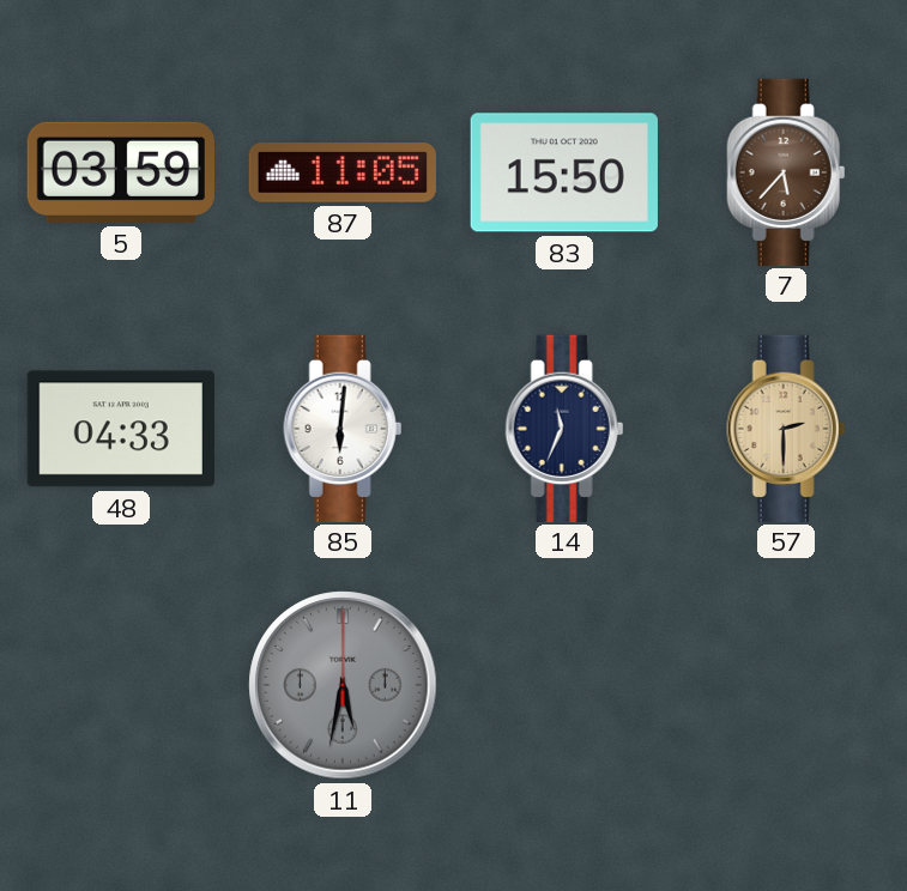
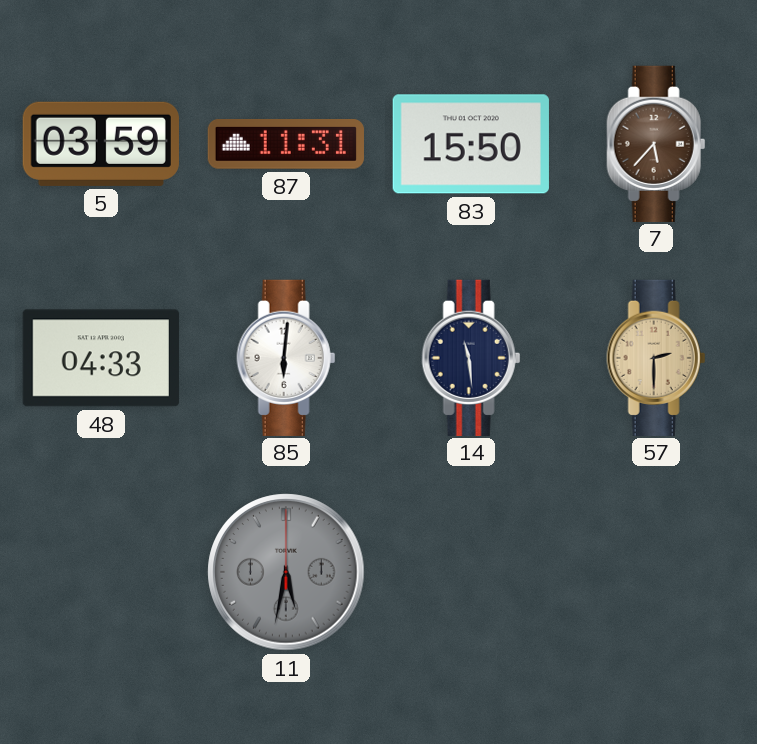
87: 11:05 -> 11:31 (286, 145)
14: 11:34 -> 11:29 (471, 357)
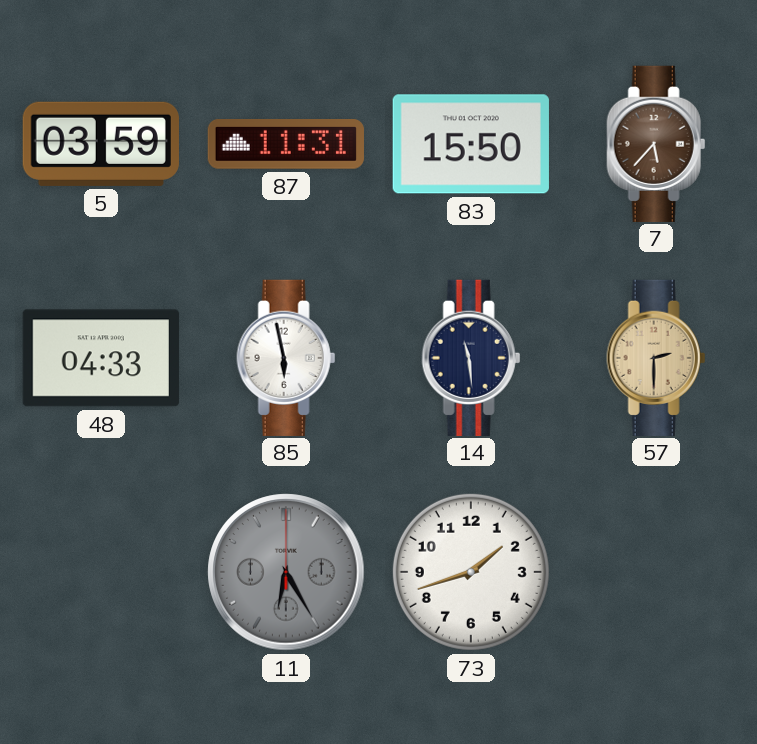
85: 6:01 -> 5:58 (286, 357)
11: 5:32 -> 6:25 (286, 572)
73: none -> 1:42 (471, 572)
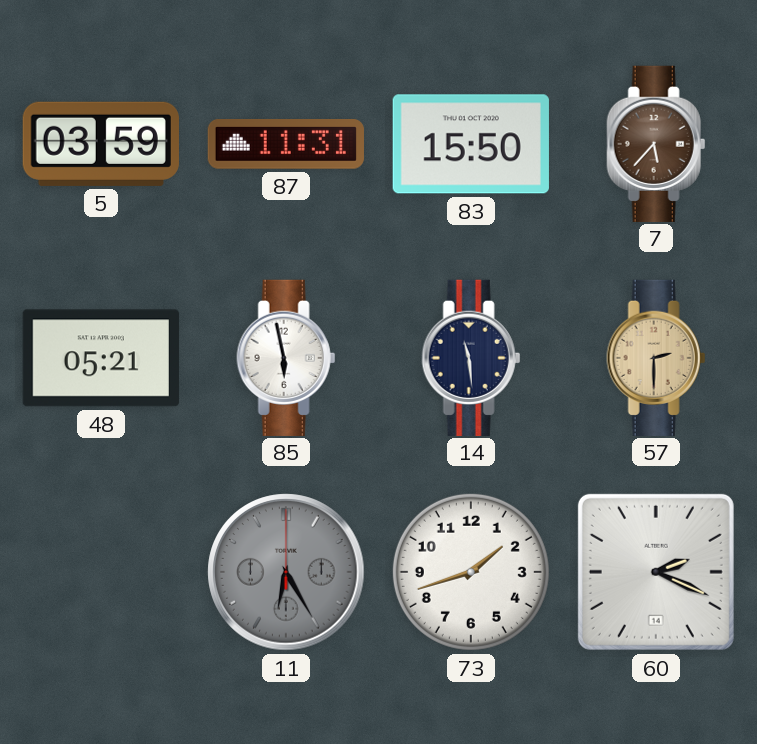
48: 04:33 -> 05:21 (101, 358)
60: none -> 2:19 (656, 572)
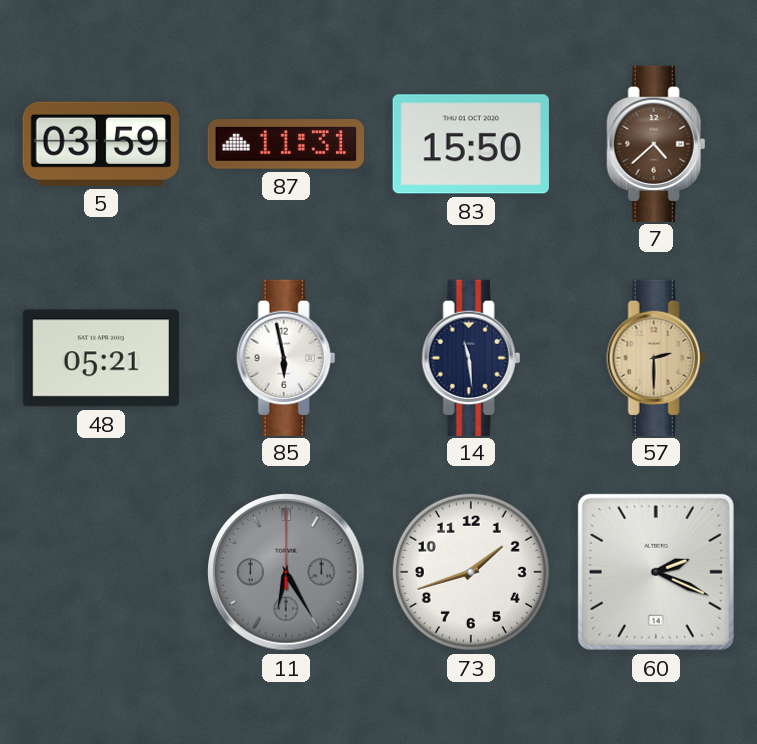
7: 5:37 -> 4:38 (656, 143)
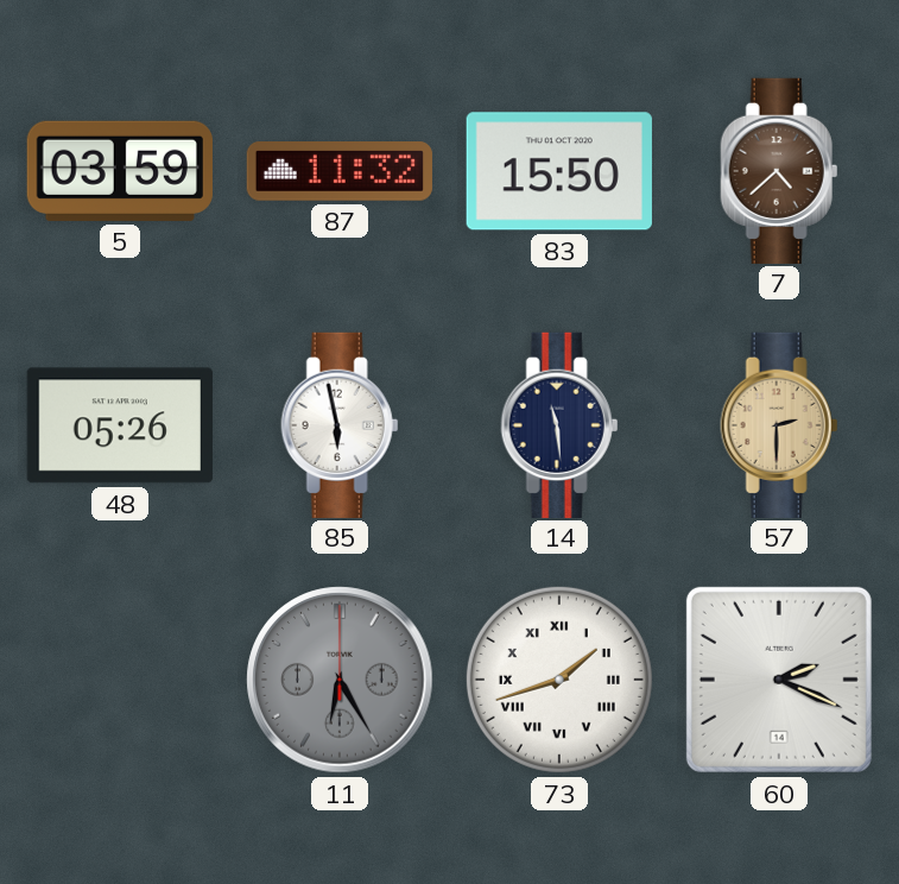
87: 11:31 -> 11:32 (340, 172)
48: 05:21 -> 05:26 (120, 425)
73 numerals: Arabic -> Roman (559, 680)
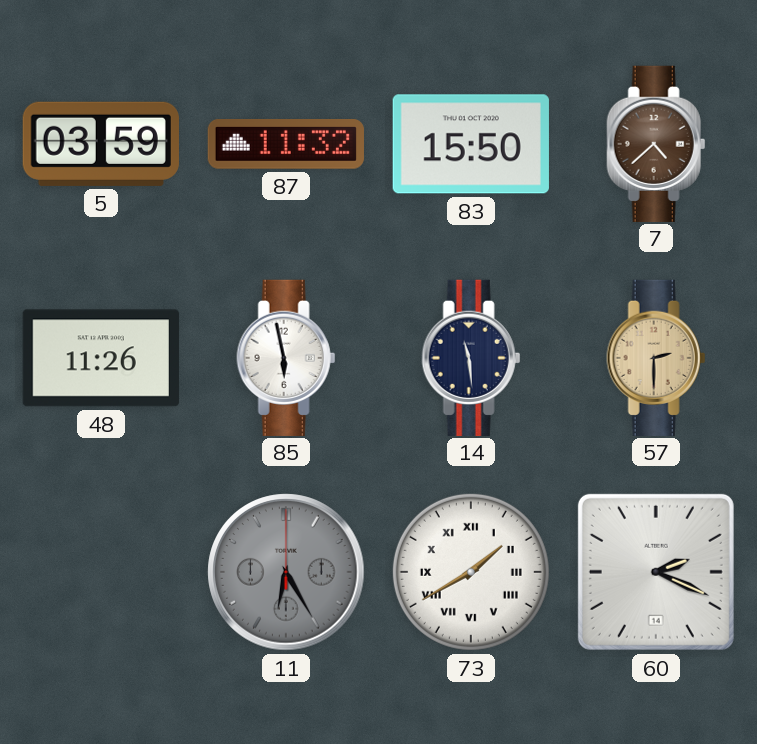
48: 05:26 -> 11:26 (101, 358)
73: 1:42 -> 1:40 (471, 572)
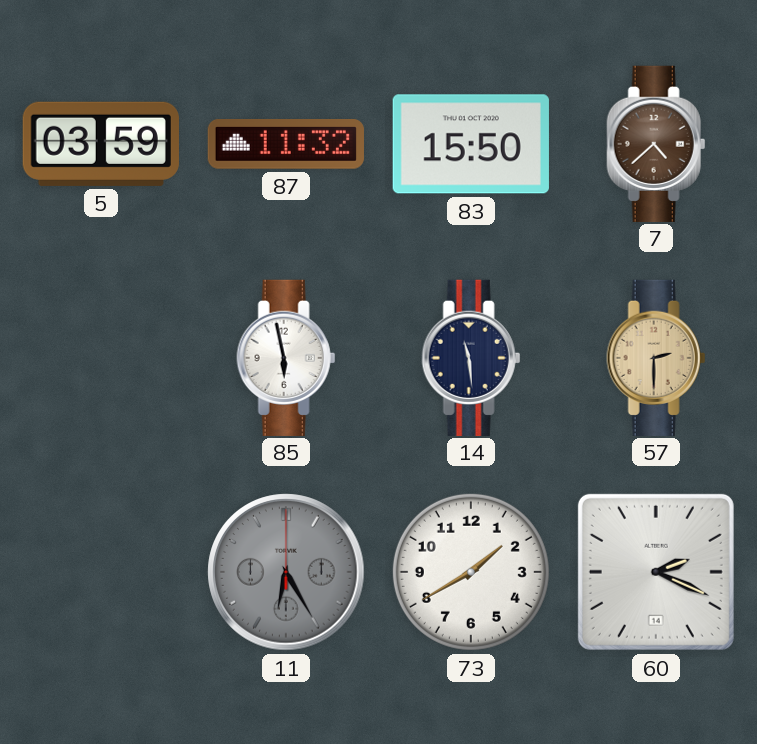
48: 11:26 -> none (101, 358)
73 numerals: Roman -> Arabic (471, 572)
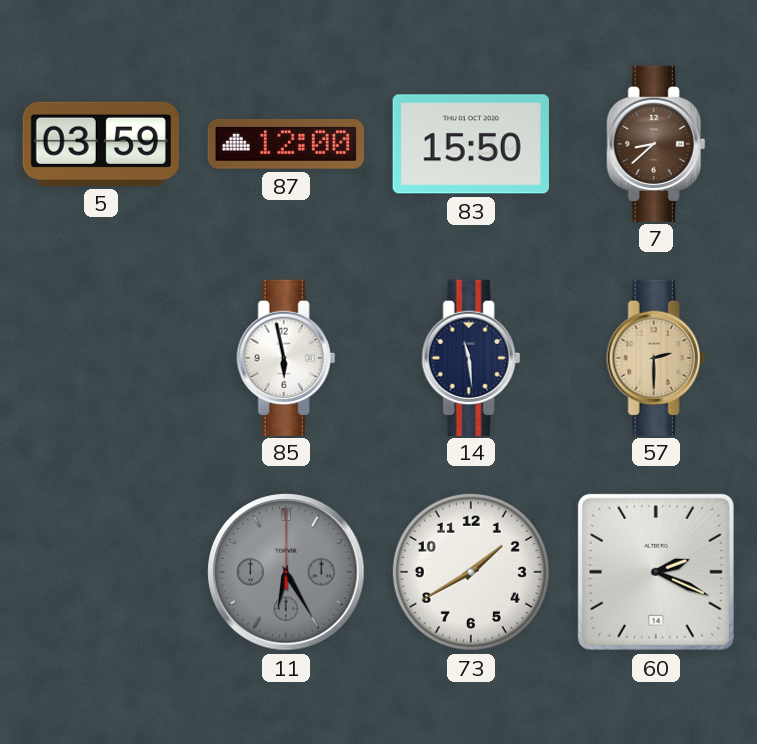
87: 11:32 -> 12:00 (286, 145)
7: 4:38 -> 8:38 (656, 143)
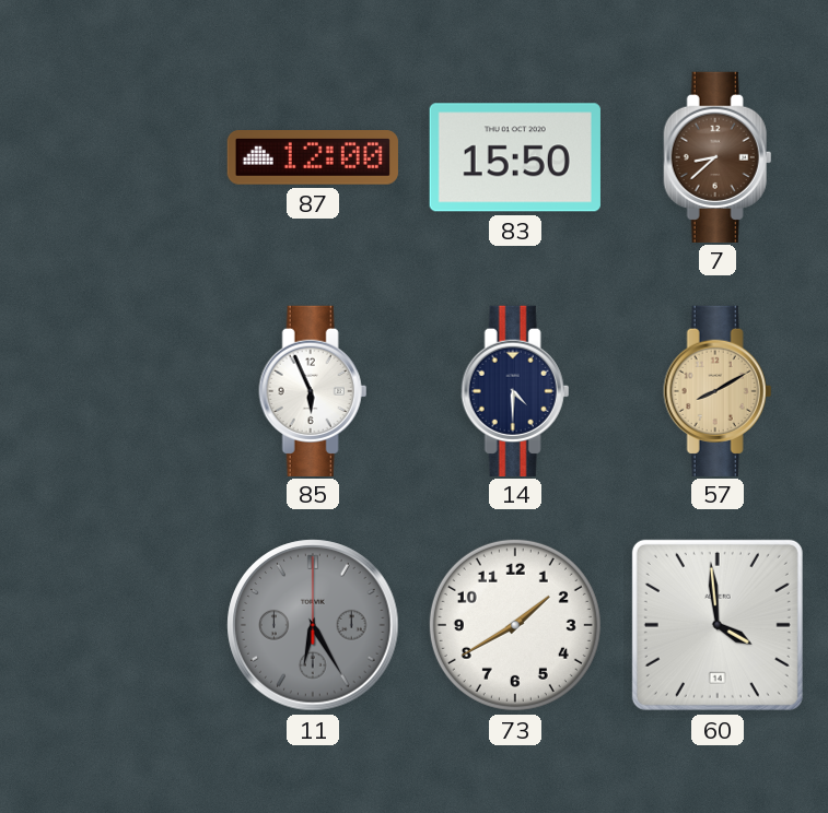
5: 03:59 -> none (101, 144)
85: 5:58 -> 5:56 (313, 390)
14: 11:29 -> 4:30 (515, 390)
57: 2:30 -> 8:10 (718, 390)
60: 2:19 -> 3:59 (718, 625)
